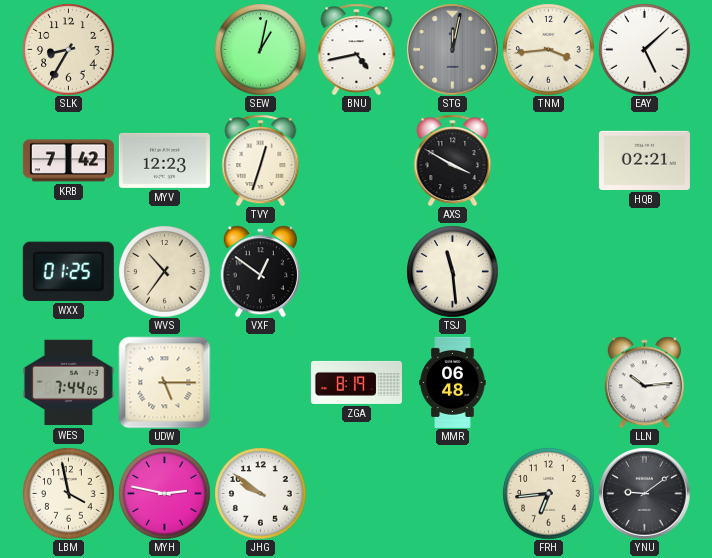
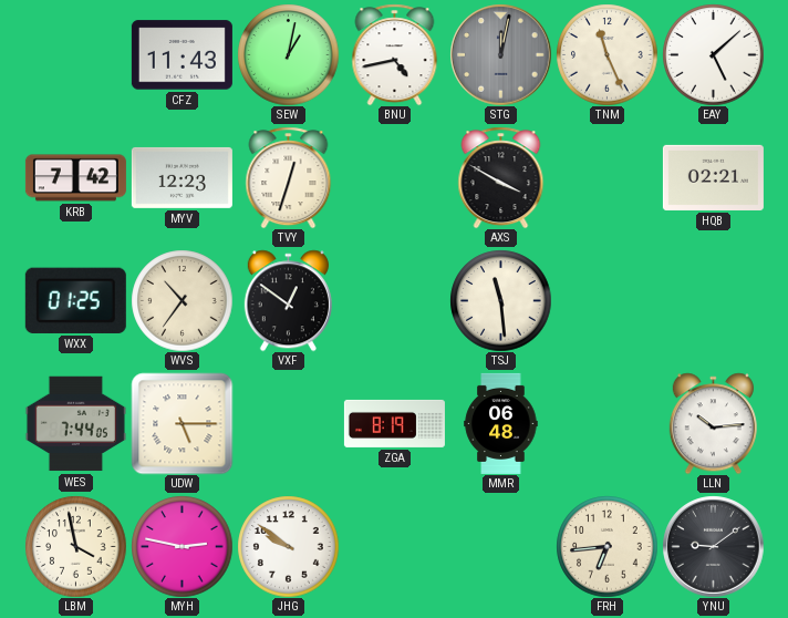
SLK: 8:35 -> none (68, 49)
CFZ: none -> 11:43 (182, 55)
TNM: 3:44 -> 11:26 (606, 54)
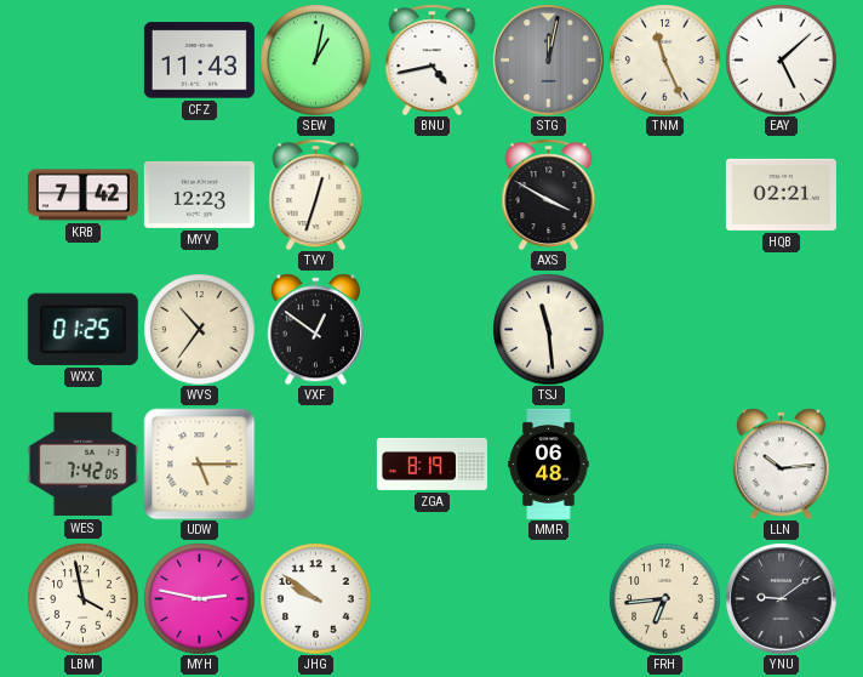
WES: 7:44 -> 7:42 (82, 465)
